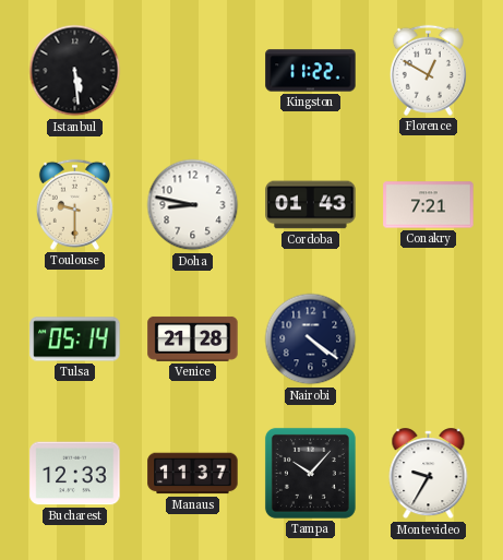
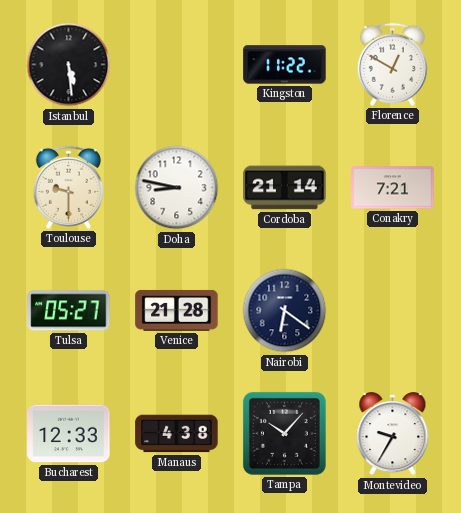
Cordoba: 01:43 -> 21:14 (285, 188)
Tulsa: 05:14 -> 05:27 (69, 311)
Nairobi: 4:21 -> 6:21 (285, 311)
Manaus: 11:37 -> 4:38 (177, 434)
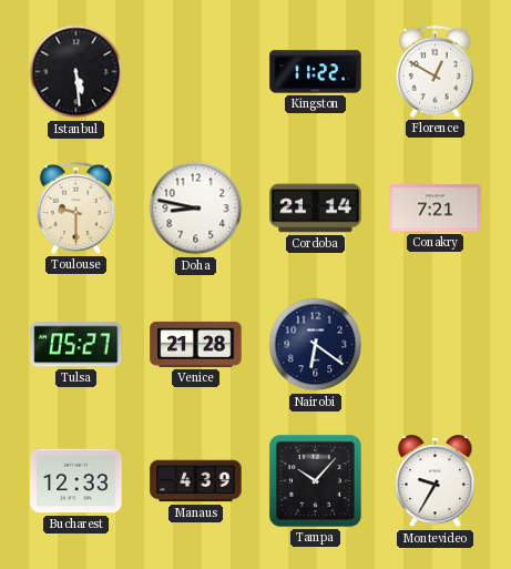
Manaus: 4:38 -> 4:39 (196, 481)
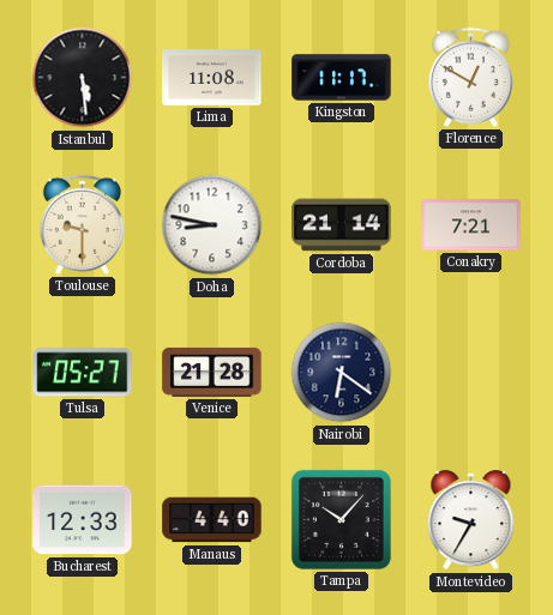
Lima: none -> 11:08 (212, 78)
Kingston: 11:22 -> 11:17 (342, 78)
Manaus: 4:39 -> 4:40 (212, 520)
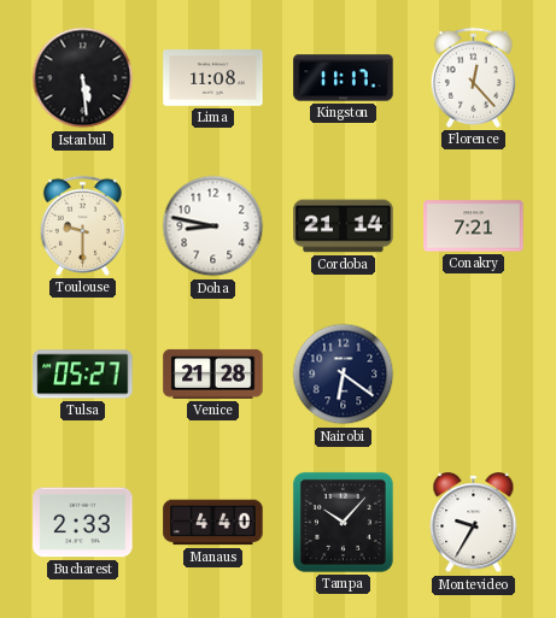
Florence: 12:50 -> 12:23 (473, 77)
Bucharest: 12:33 -> 2:33 (83, 523)
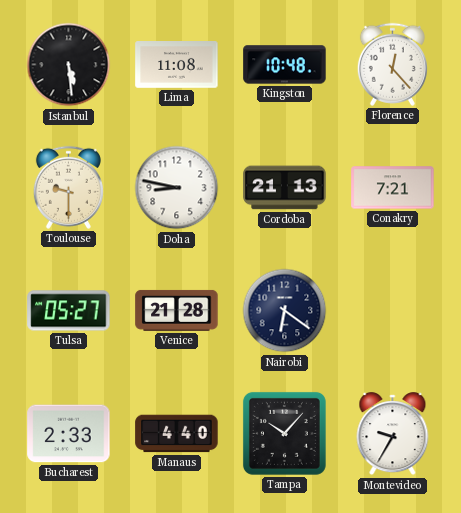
Kingston: 11:17 -> 10:48 (285, 65)
Cordoba: 21:14 -> 21:13 (285, 188)
